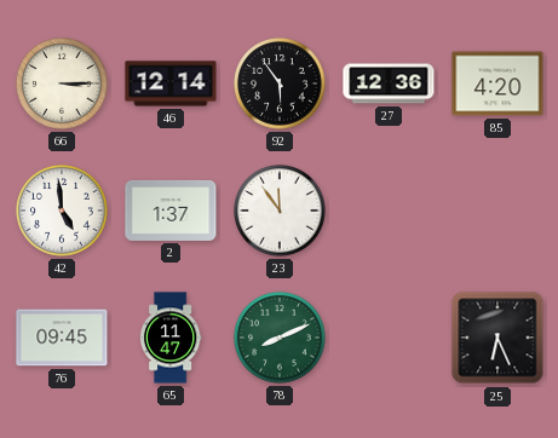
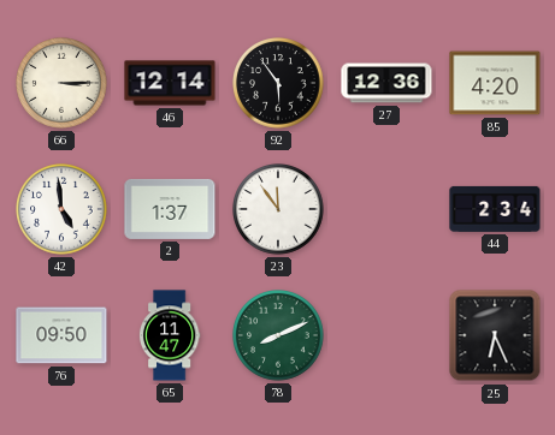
44: none -> 2:34 (495, 209)
76: 09:45 -> 09:50 (61, 335)
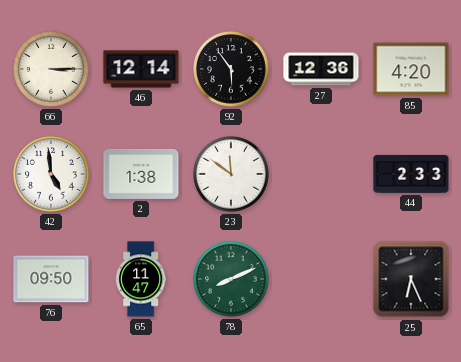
2: 1:37 -> 1:38 (141, 174)
23: 11:54 -> 11:51 (232, 175)
44: 2:34 -> 2:33 (411, 174)
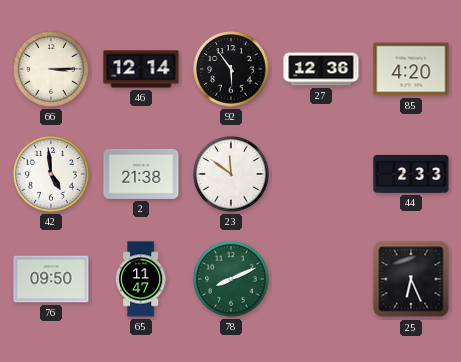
2: 1:38 -> 21:38 (141, 174)
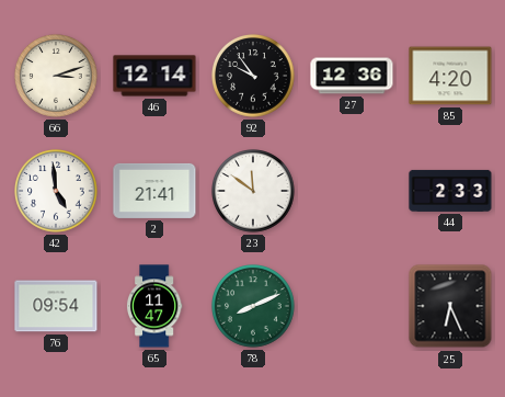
66: 3:15 -> 3:12 (57, 77)
92: 5:54 -> 9:54 (254, 77)
2: 21:38 -> 21:41 (154, 191)
76: 09:50 -> 09:54 (56, 306)
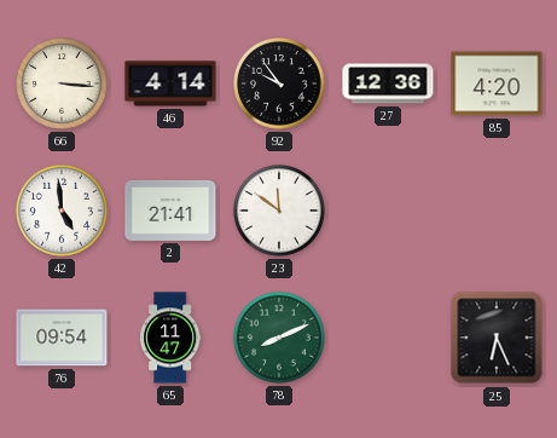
66: 3:12 -> 3:16 (63, 85)
46: 12:14 -> 4:14 (170, 83)
44: 2:33 -> none (450, 191)
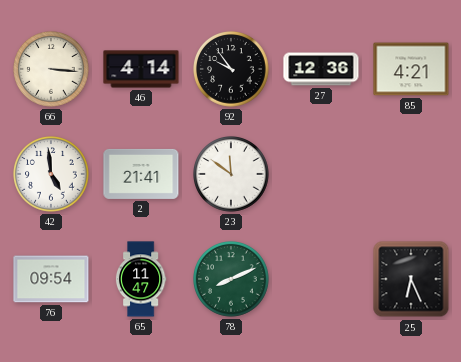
85: 4:20 -> 4:21 (411, 69)
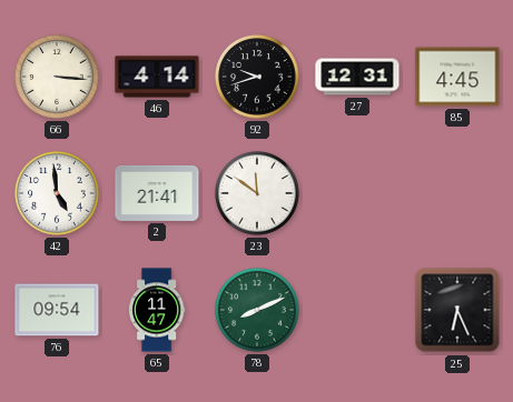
92: 9:54 -> 9:42 (258, 78)
27: 12:36 -> 12:31 (357, 77)
85: 4:21 -> 4:45 (457, 77)
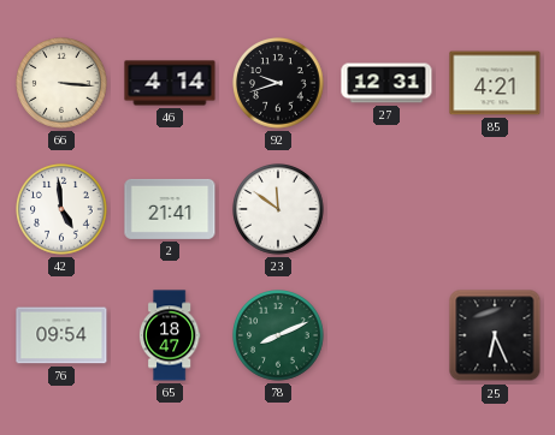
85: 4:45 -> 4:21 (495, 83)
65: 11:47 -> 18:47 (170, 335)
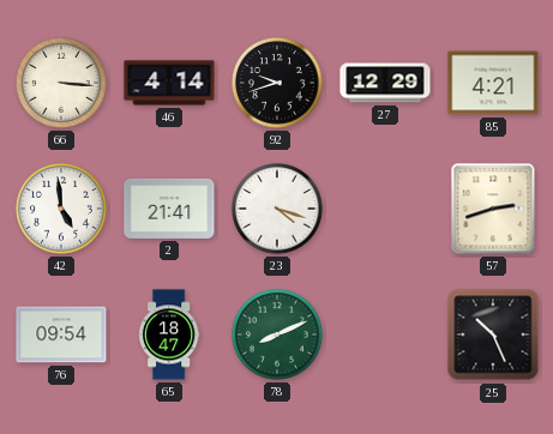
27: 12:31 -> 12:29 (385, 83)
23: 11:51 -> 4:18 (278, 210)
57: none -> 2:42 (493, 209)
25: 6:26 -> 10:26 (493, 334)
